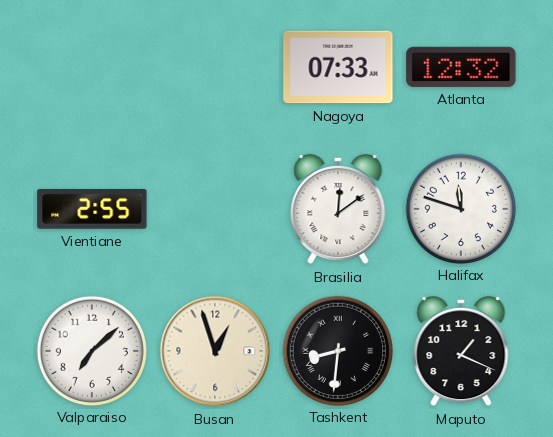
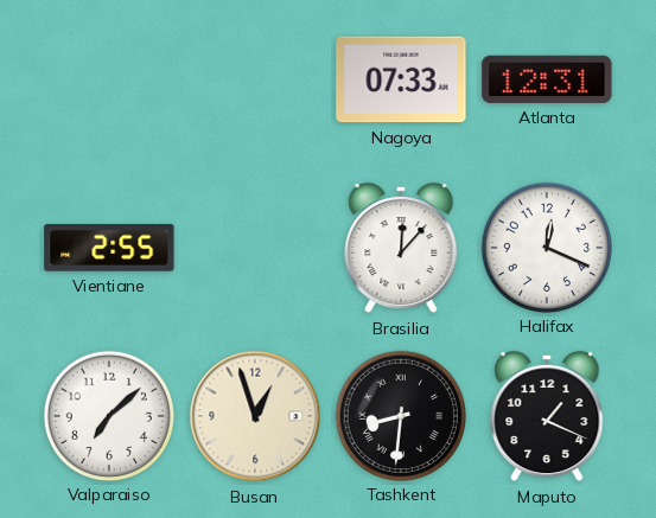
Atlanta: 12:32 -> 12:31 (547, 79)
Brasilia: 12:09 -> 12:07 (401, 248)
Halifax: 11:48 -> 12:19 (546, 247)
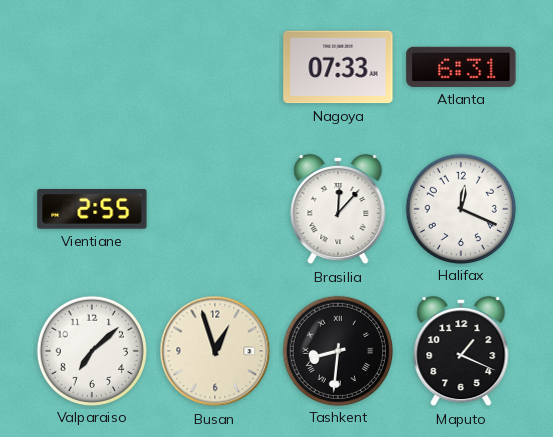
Atlanta: 12:31 -> 6:31 (461, 67)
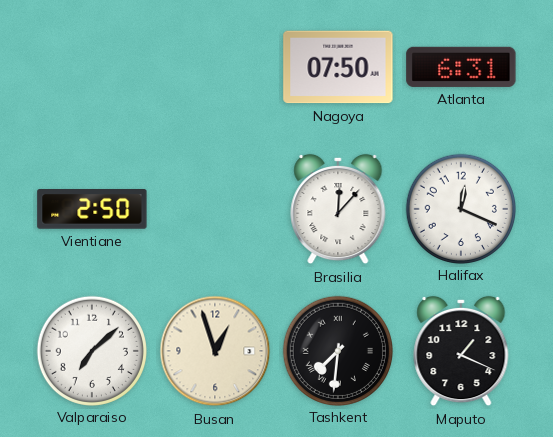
Nagoya: 07:33 -> 07:50 (338, 67)
Vientiane: 2:55 -> 2:50 (92, 210)
Tashkent: 8:31 -> 7:31 (337, 350)
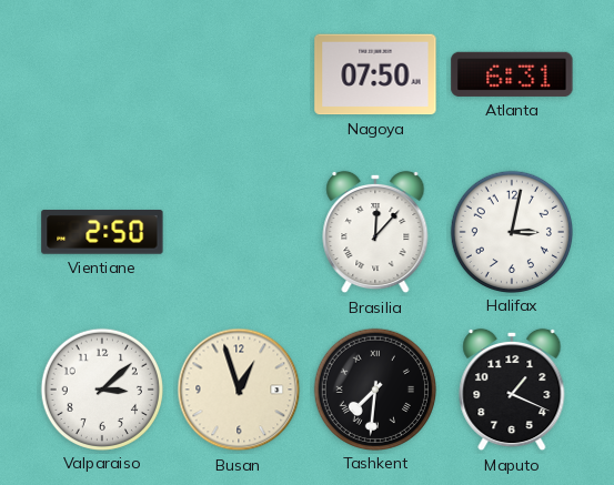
Halifax: 12:19 -> 3:02 (511, 231)
Valparaiso: 7:08 -> 3:08 (101, 388)
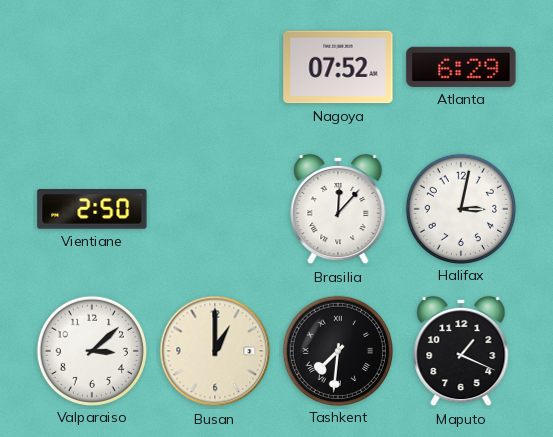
Nagoya: 07:50 -> 07:52 (338, 67)
Atlanta: 6:31 -> 6:29 (461, 67)
Busan: 12:57 -> 1:00 (215, 351)
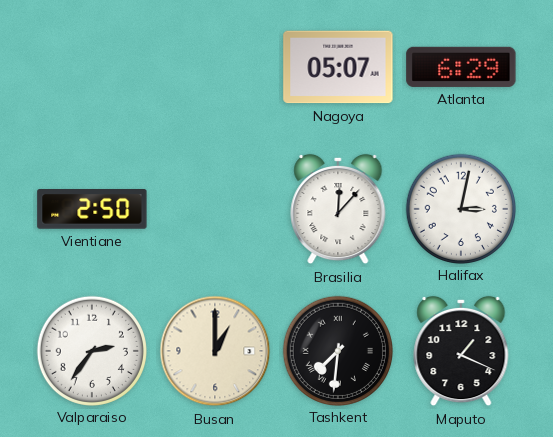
Nagoya: 07:52 -> 05:07 (338, 67)
Valparaiso: 3:08 -> 2:36 (91, 350)
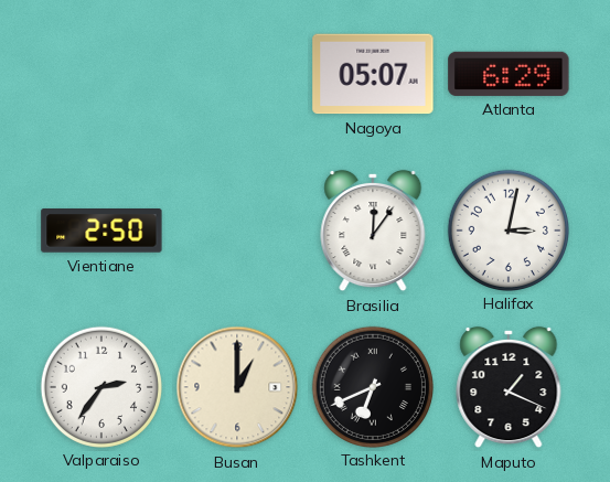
Brasilia: 12:07 -> 12:06 (373, 231)
Tashkent: 7:31 -> 6:41 (372, 386)
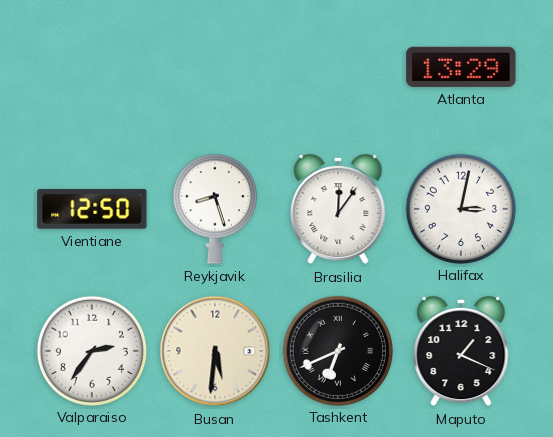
Nagoya: 05:07 -> none (373, 74)
Atlanta: 6:29 -> 13:29 (461, 67)
Vientiane: 2:50 -> 12:50 (92, 210)
Reykjavik: none -> 8:27 (215, 209)
Busan: 1:00 -> 5:31 (215, 351)
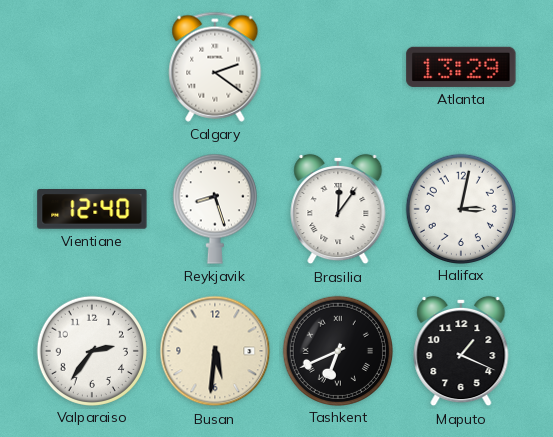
Calgary: none -> 2:21 (215, 67)
Vientiane: 12:50 -> 12:40 (92, 210)
